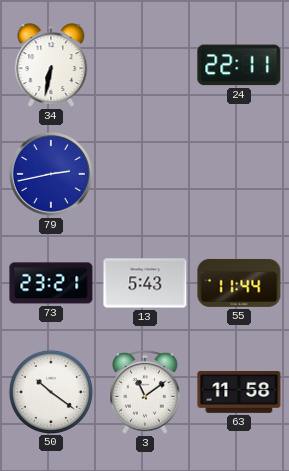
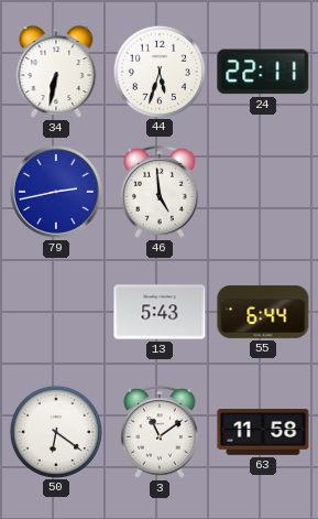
44: none -> 5:33 (158, 71)
46: none -> 4:59 (161, 192)
73: 23:21 -> none (51, 283)
55: 11:44 -> 6:44 (263, 312)
50: 10:21 -> 6:21 (55, 431)
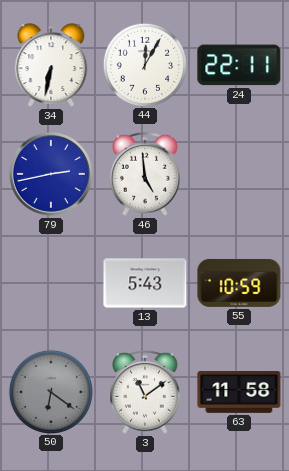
44: 5:33 -> 12:05 (144, 64)
55: 6:44 -> 10:59 (239, 283)
50 dial: white -> grey (50, 391)
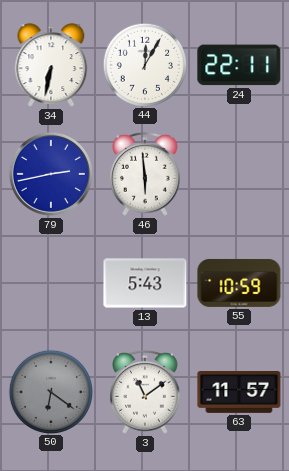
46: 4:59 -> 5:59 (146, 174)
63: 11:58 -> 11:57 (239, 393)
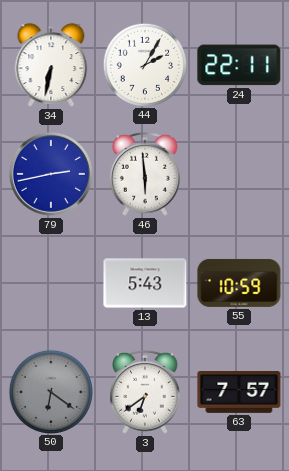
44: 12:05 -> 2:05 (144, 64)
3: 11:09 -> 6:39 (146, 392)
63: 11:57 -> 7:57 (239, 393)
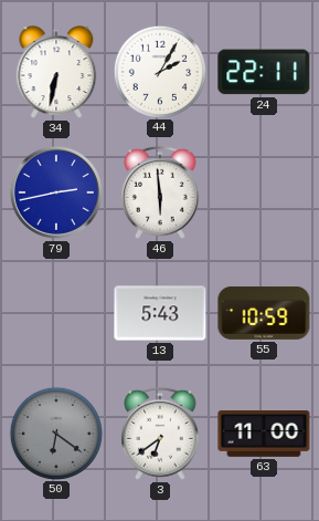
63: 7:57 -> 11:00 (264, 435)
